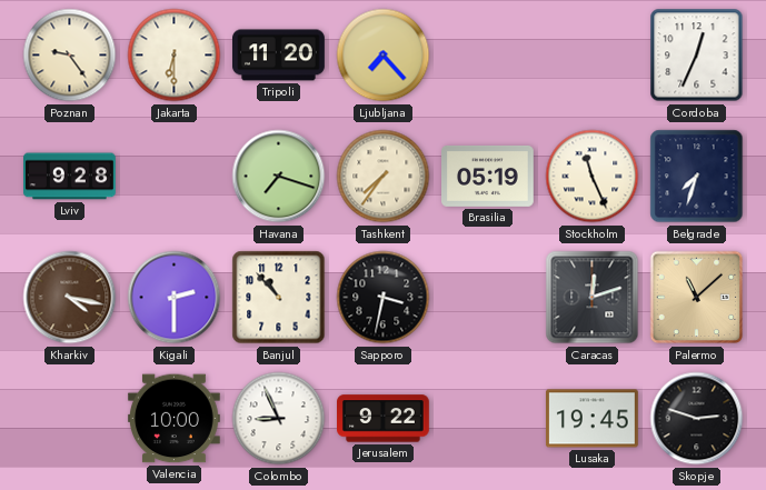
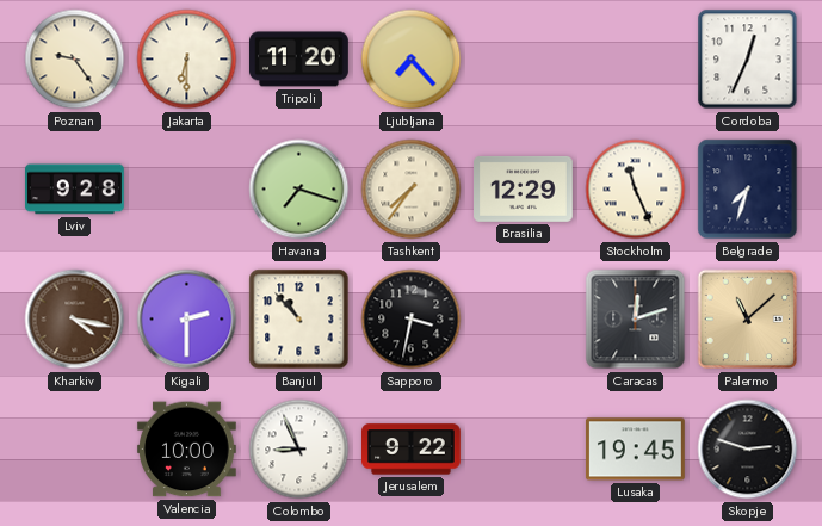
Brasilia: 05:19 -> 12:29 (524, 188)
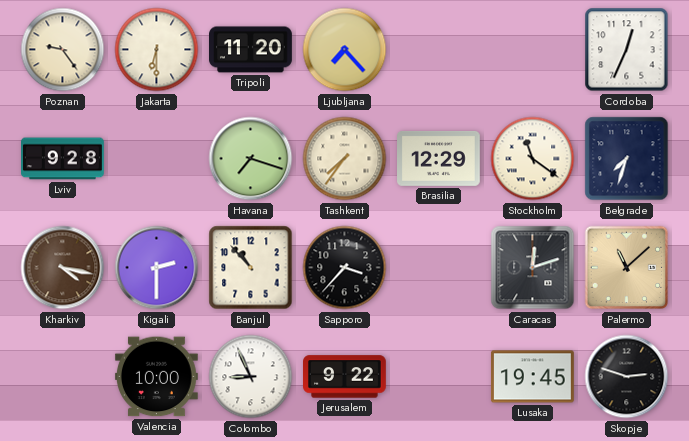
Stockholm: 11:26 -> 11:21 (533, 159)
Sapporo: 3:32 -> 3:37 (345, 268)
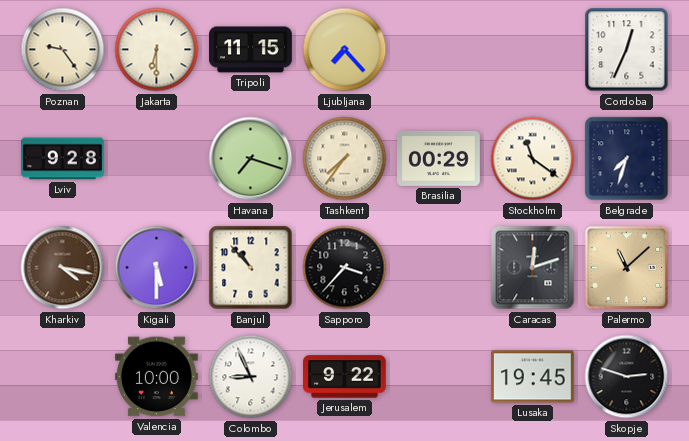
Tripoli: 11:20 -> 11:15 (251, 50)
Brasilia: 12:29 -> 00:29 (439, 158)
Kigali: 2:30 -> 5:30 (157, 268)
